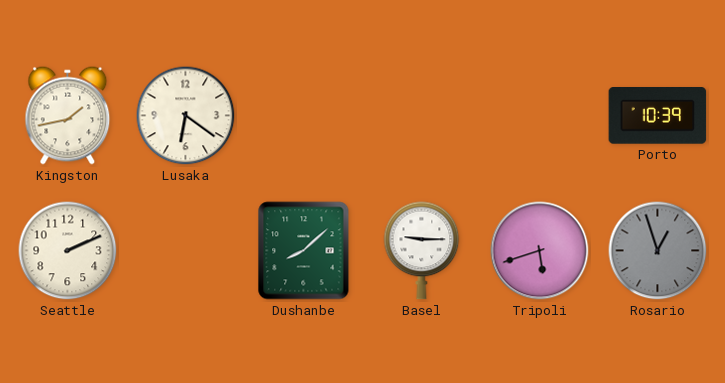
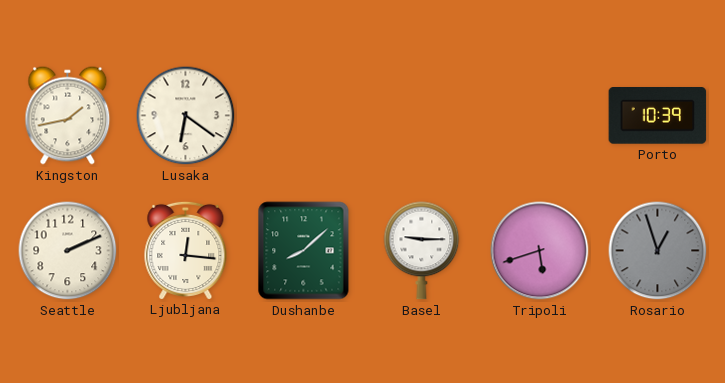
Ljubljana: none -> 12:16 (186, 250)
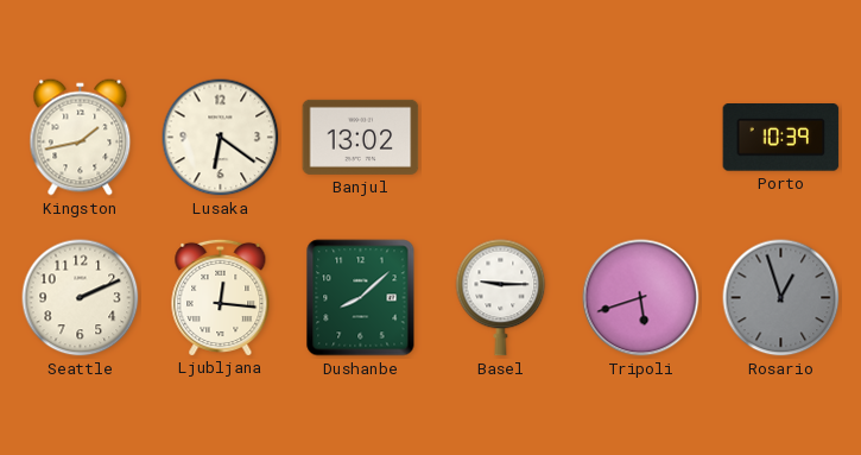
Banjul: none -> 13:02 (361, 137)
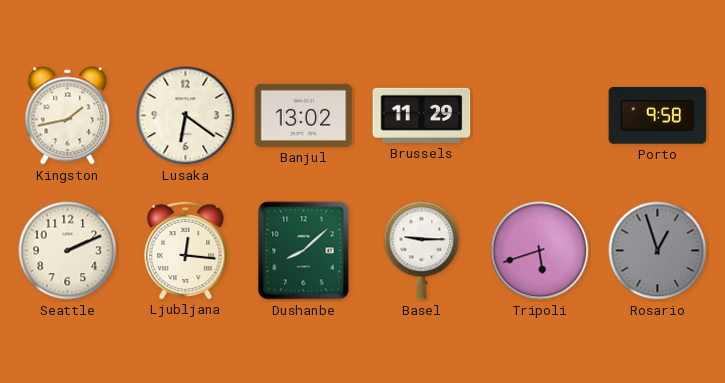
Brussels: none -> 11:29 (422, 115)
Porto: 10:39 -> 9:58 (658, 116)
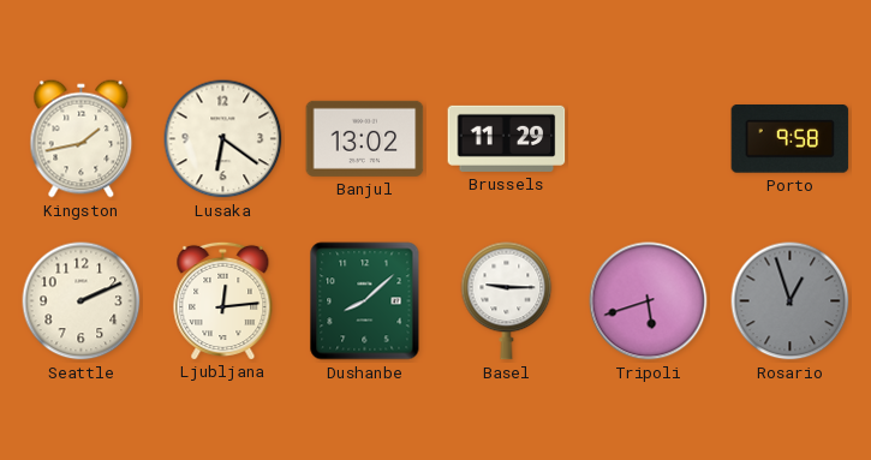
Ljubljana: 12:16 -> 12:14 (223, 300)
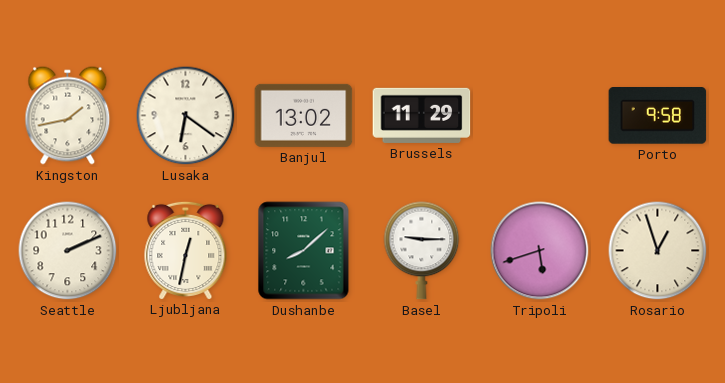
Ljubljana: 12:14 -> 12:32 (186, 250)
Rosario dial: grey -> cream (658, 251)
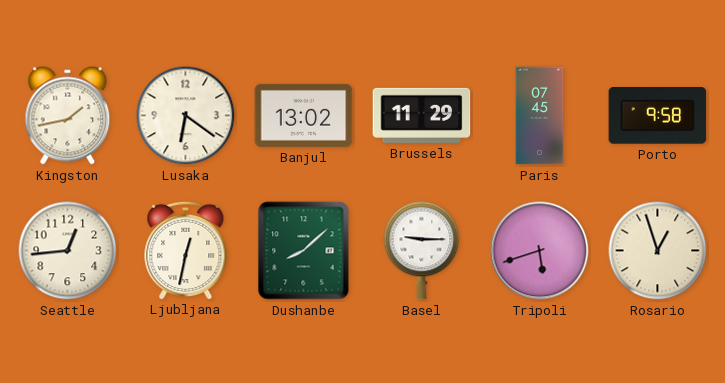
Paris: none -> 07:45 (540, 116)
Seattle: 2:11 -> 12:44 (68, 251)
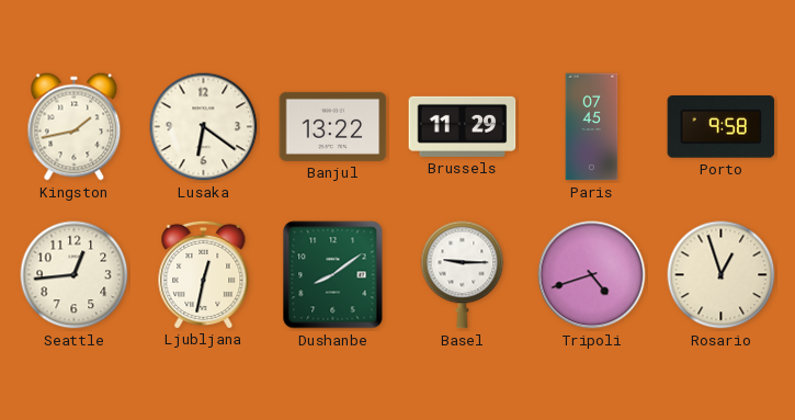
Banjul: 13:02 -> 13:22 (333, 126)
Dushanbe: 8:08 -> 8:09 (333, 275)
Tripoli: 5:42 -> 4:42 (592, 275)
